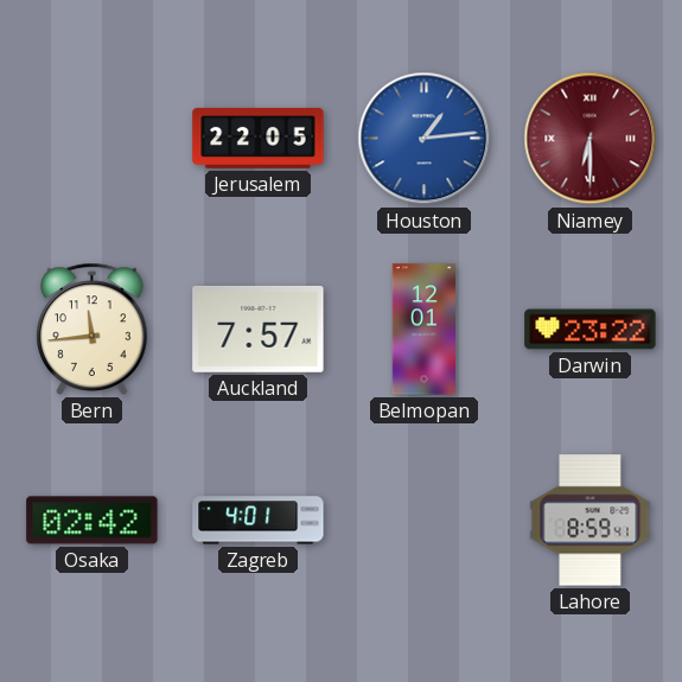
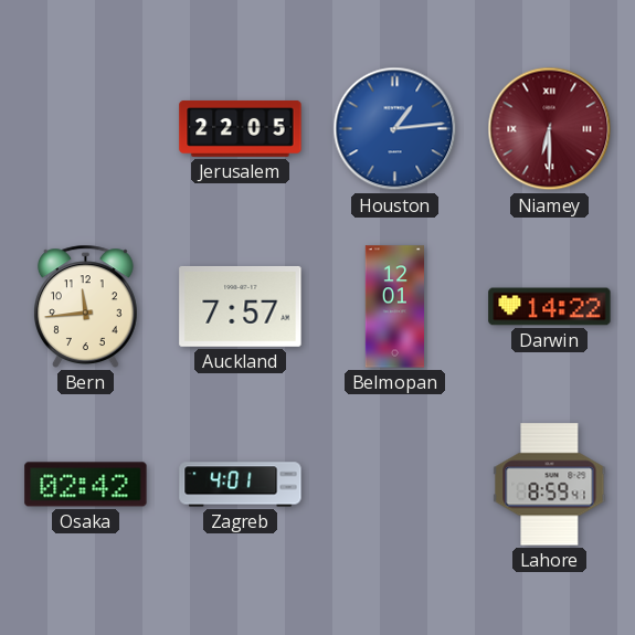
Darwin: 23:22 -> 14:22 (550, 307)
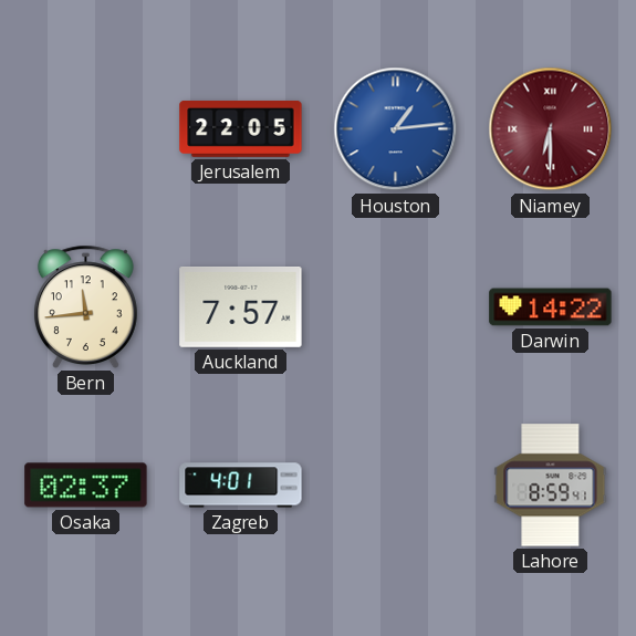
Belmopan: 12:01 -> none (394, 307)
Osaka: 02:42 -> 02:37 (86, 486)
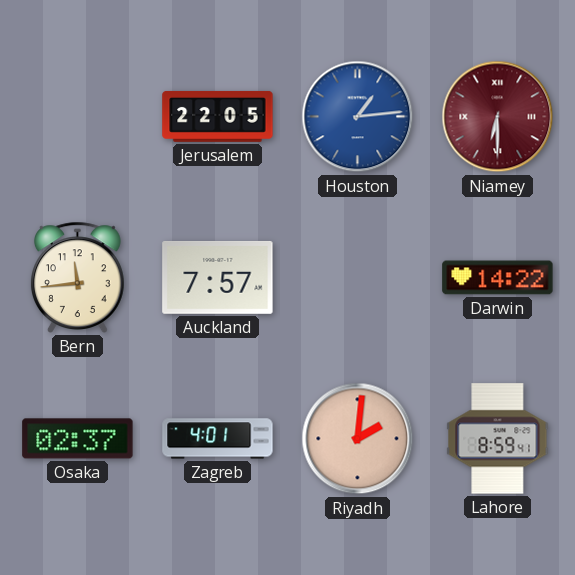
Riyadh: none -> 2:01 (358, 439)
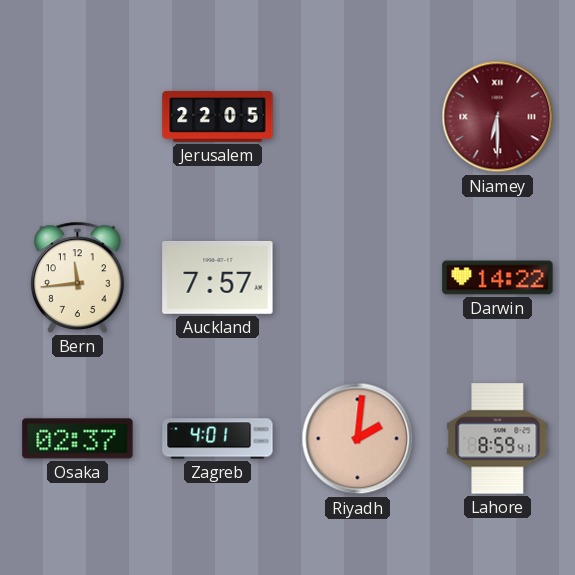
Houston: 1:14 -> none (358, 117)
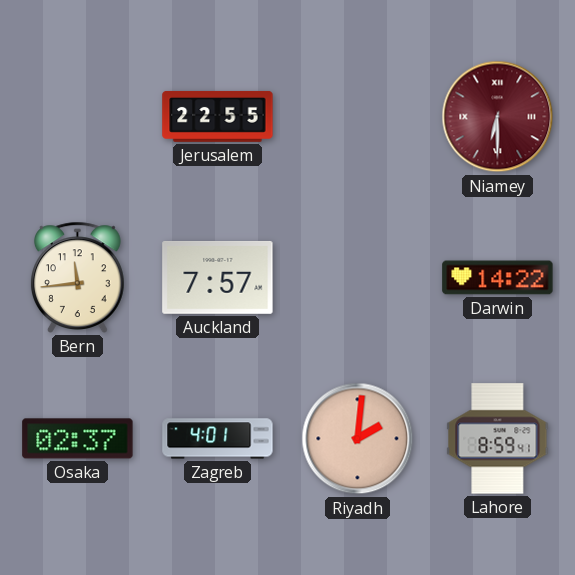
Jerusalem: 22:05 -> 22:55 (218, 116)
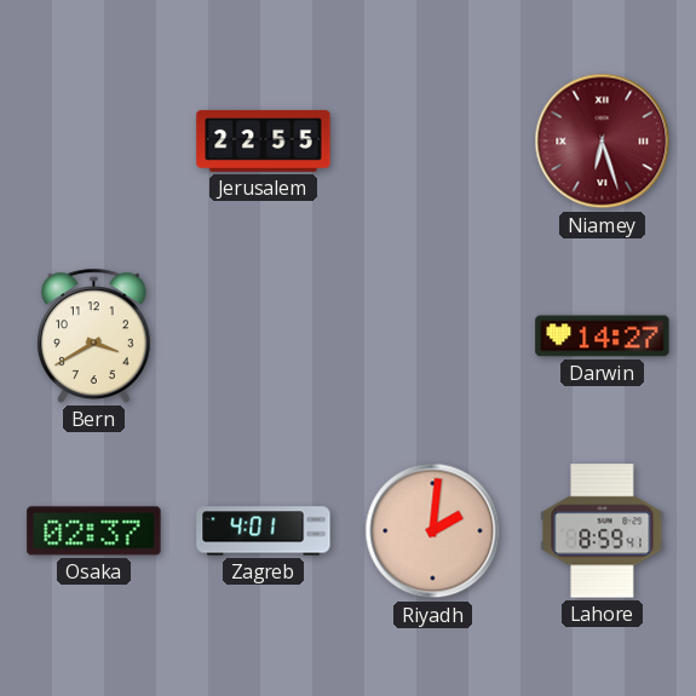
Niamey: 6:30 -> 6:27 (603, 142)
Bern: 11:44 -> 3:40 (93, 335)
Auckland: 7:57 -> none (218, 277)
Darwin: 14:22 -> 14:27 (603, 337)
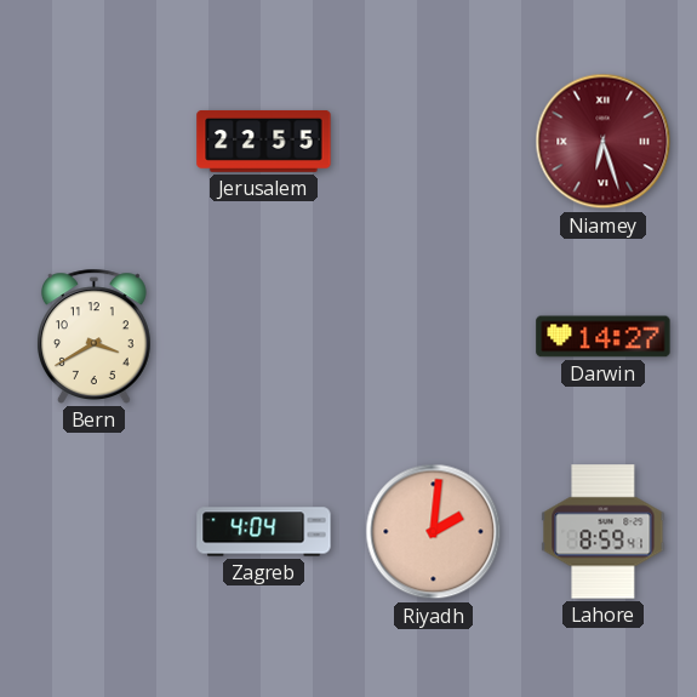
Osaka: 02:37 -> none (94, 531)
Zagreb: 4:01 -> 4:04 (264, 532)
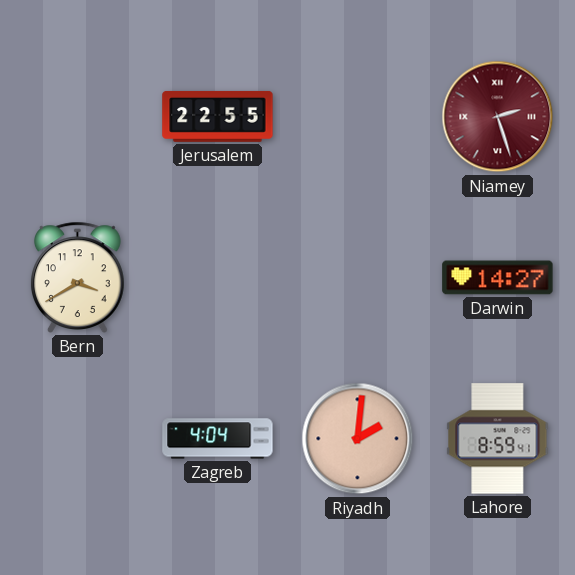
Niamey: 6:27 -> 2:27 (498, 117)
